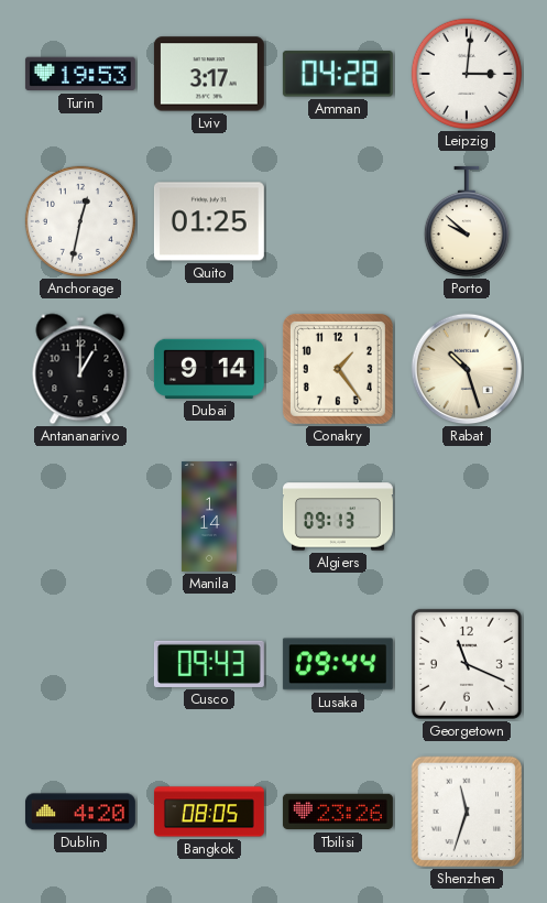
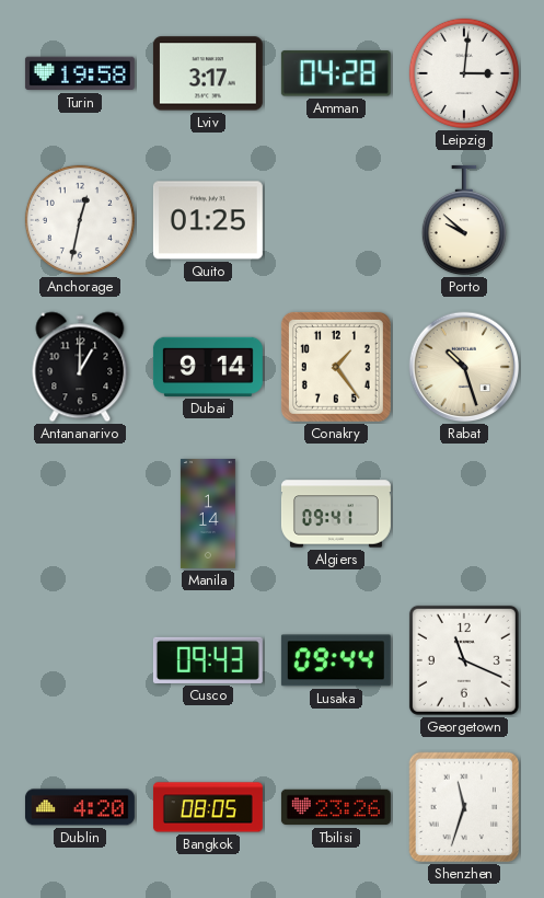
Turin: 19:53 -> 19:58 (80, 73)
Algiers: 09:13 -> 09:41 (336, 514)
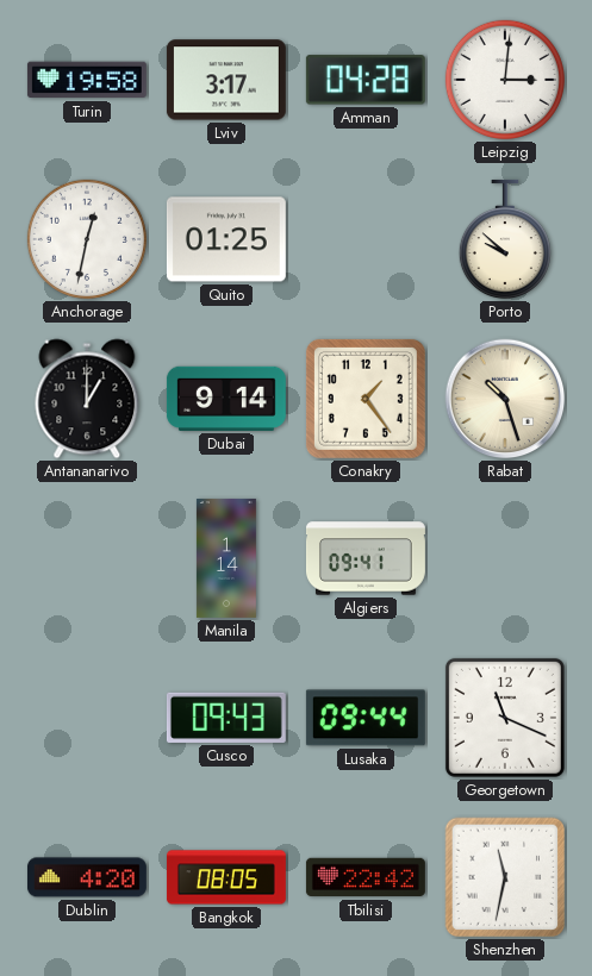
Tbilisi: 23:26 -> 22:42 (366, 877)
Shenzhen: 11:33 -> 11:32 (505, 877)
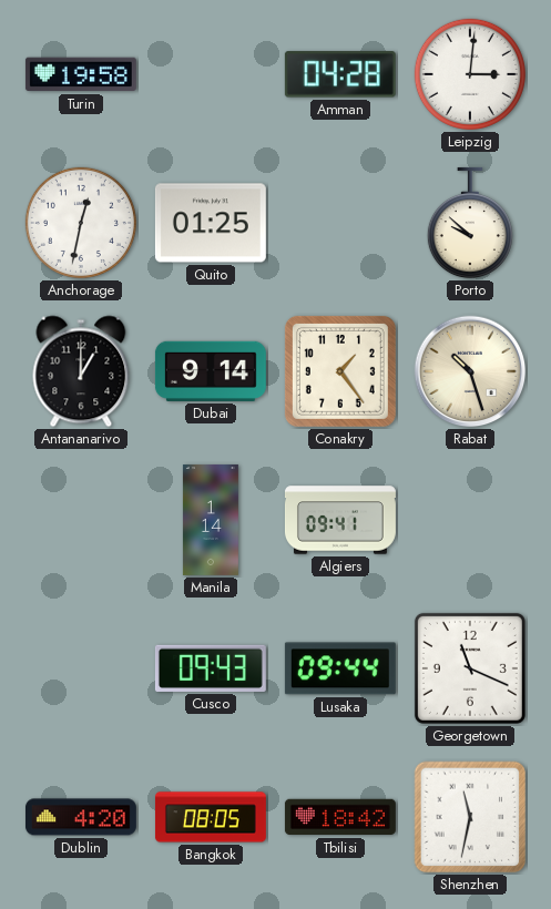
Lviv: 3:17 -> none (226, 80)
Tbilisi: 22:42 -> 18:42 (340, 817)
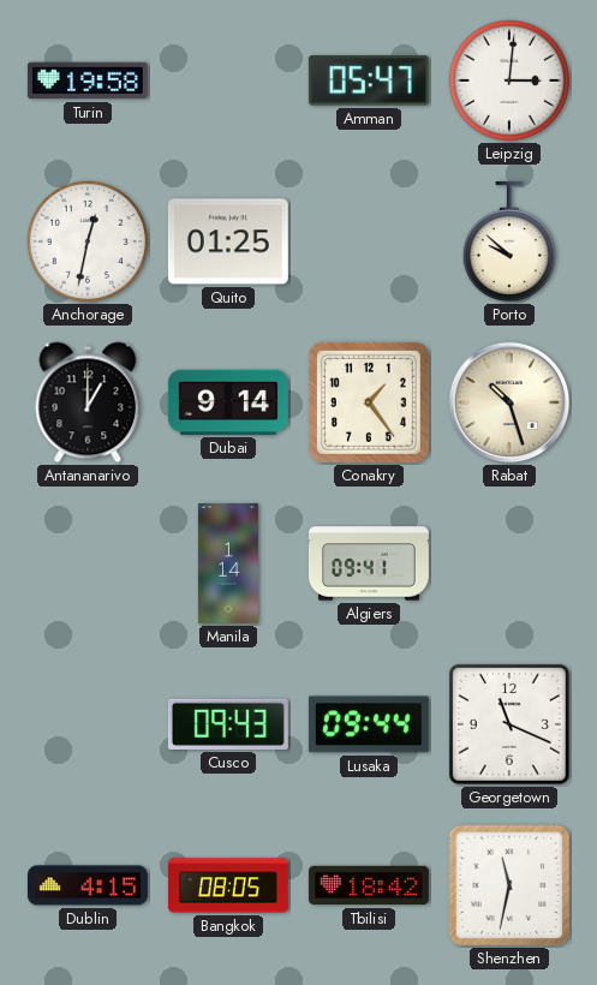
Amman: 04:28 -> 05:47 (369, 80)
Dublin: 4:20 -> 4:15 (88, 885)
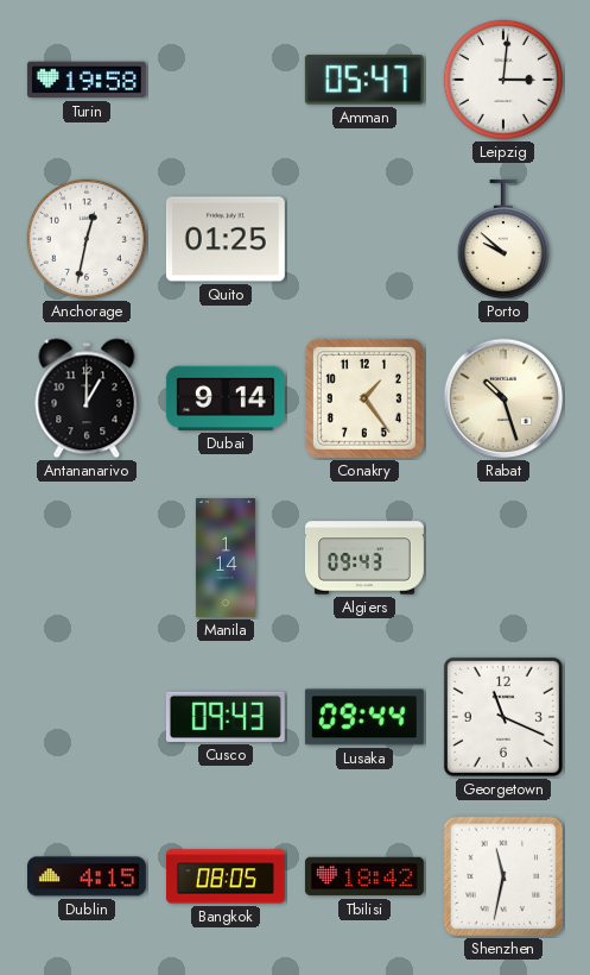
Algiers: 09:41 -> 09:43 (364, 558)
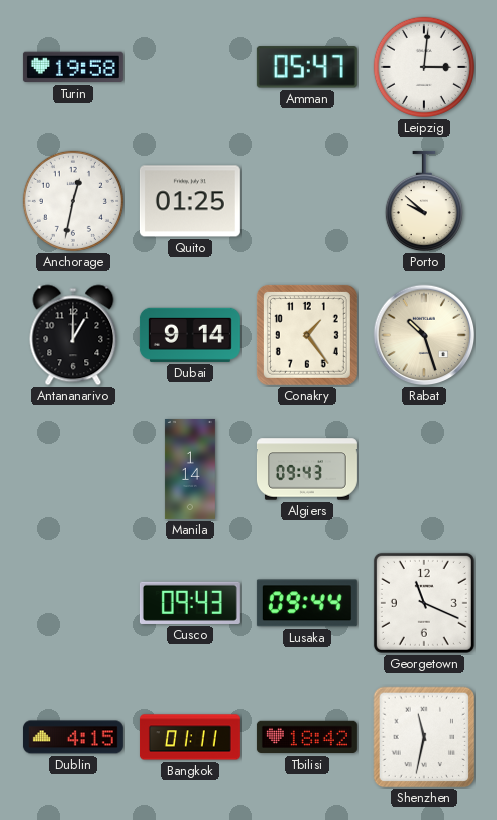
Bangkok: 08:05 -> 01:11 (190, 737)
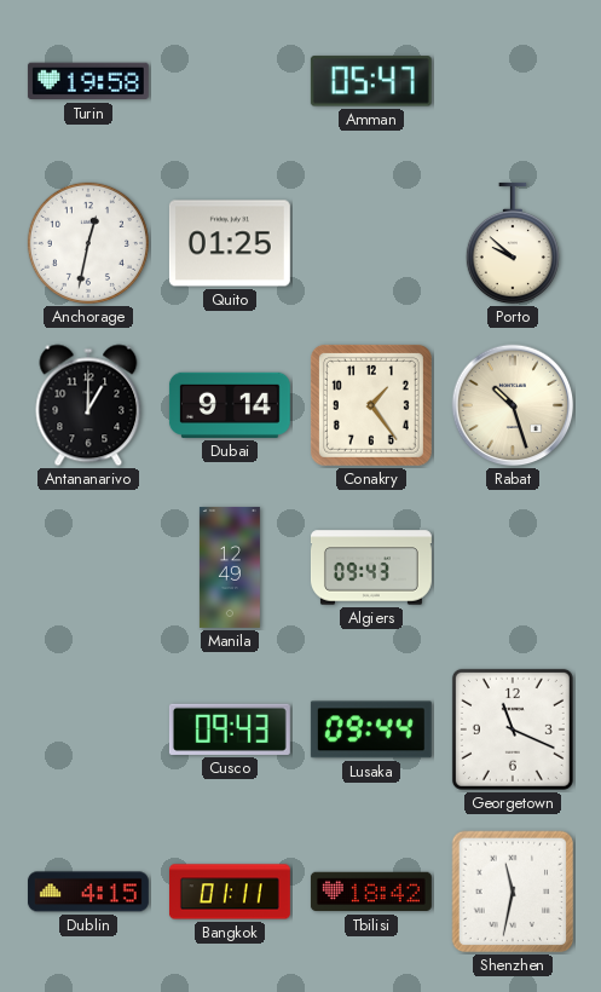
Leipzig: 3:01 -> none (424, 67)
Manila: 1:14 -> 12:49 (230, 567)
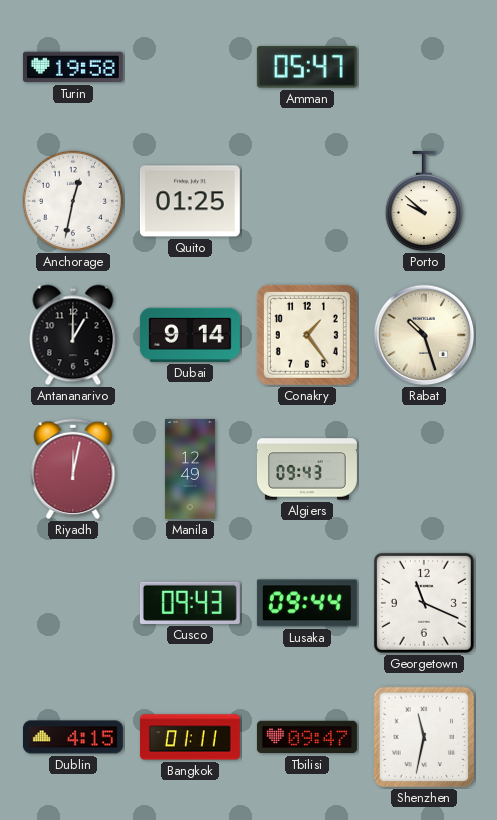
Riyadh: none -> 12:02 (73, 469)
Tbilisi: 18:42 -> 09:47 (307, 737)
